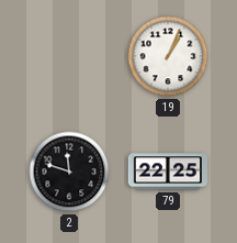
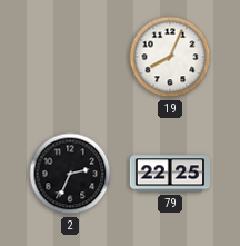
19: 1:04 -> 8:04 (170, 57)
2: 11:48 -> 2:34 (70, 174)
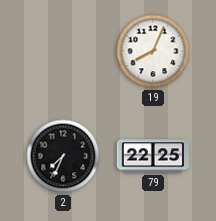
2: 2:34 -> 7:34 (63, 156)
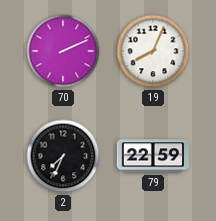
70: none -> 2:11 (63, 51)
79: 22:25 -> 22:59 (152, 156)
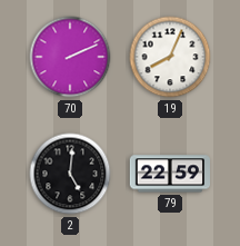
2: 7:34 -> 5:01 (70, 174)
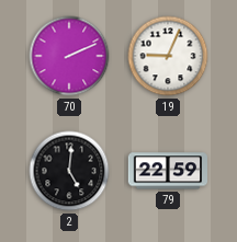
19: 8:04 -> 9:04 (168, 56)
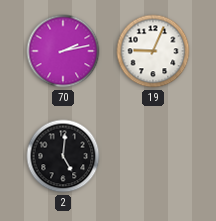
70: 2:11 -> 2:13 (63, 51)
79: 22:59 -> none (167, 171)
